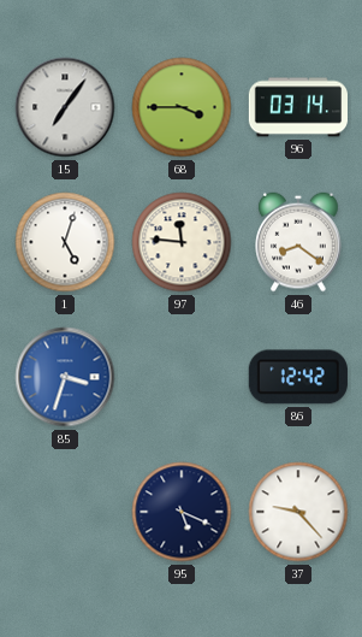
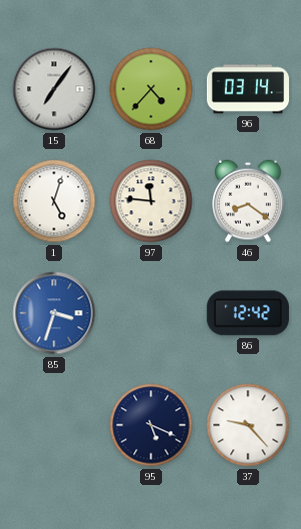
68: 3:45 -> 4:37 (151, 89)
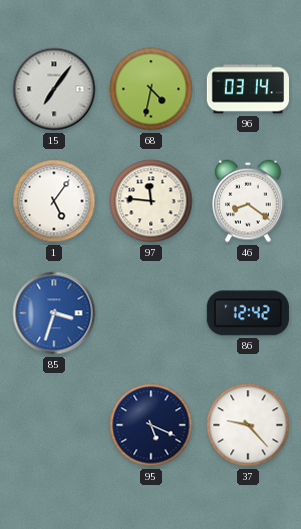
68: 4:37 -> 4:32 (151, 89)
1: 5:03 -> 5:06 (54, 201)
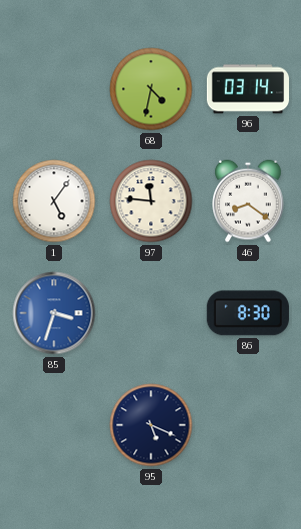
15: 7:06 -> none (54, 89)
86: 12:42 -> 8:30 (248, 313)
37: 9:23 -> none (248, 425)
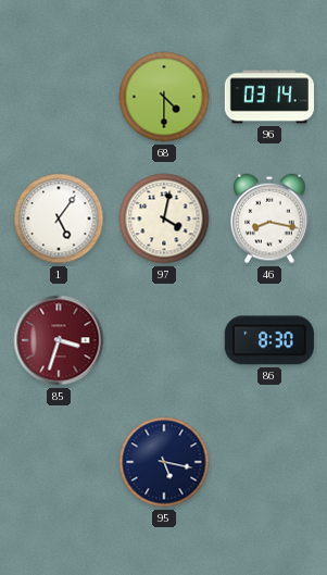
68: 4:32 -> 4:30 (164, 97)
97: 11:46 -> 4:02 (164, 218)
46: 8:21 -> 8:17 (269, 218)
85 dial: blue -> burgundy (59, 340)
95: 5:19 -> 5:17 (164, 462)
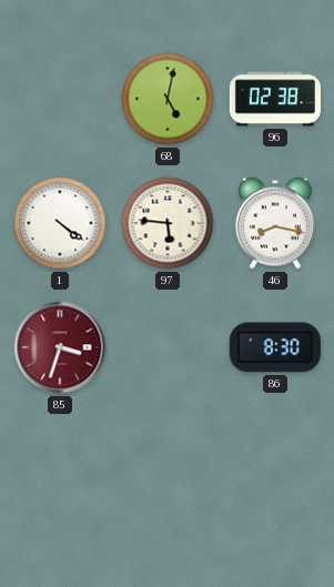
68: 4:30 -> 5:02 (168, 99)
96: 03:14 -> 02:38 (274, 99)
1: 5:06 -> 4:21 (60, 223)
97: 4:02 -> 5:46 (168, 223)
95: 5:17 -> none (164, 462)
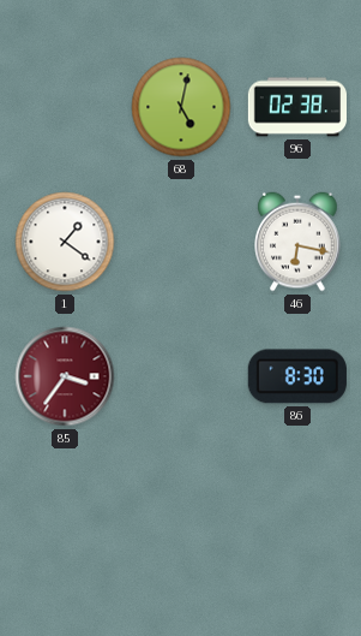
1: 4:21 -> 1:21 (65, 242)
97: 5:46 -> none (168, 223)
46: 8:17 -> 6:17 (297, 242)
85: 3:33 -> 3:36 (65, 376)
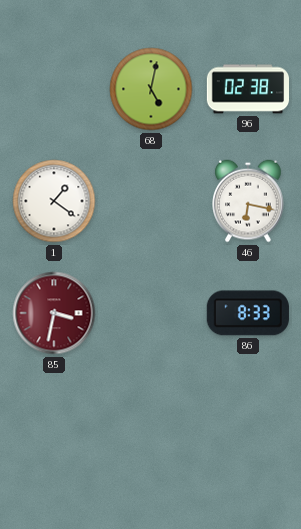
85: 3:36 -> 3:32 (54, 313)
86: 8:30 -> 8:33 (248, 313)
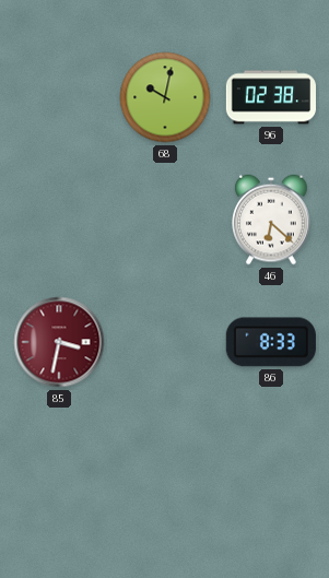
68: 5:02 -> 10:02 (165, 97)
1: 1:21 -> none (54, 201)
46: 6:17 -> 6:22 (271, 220)
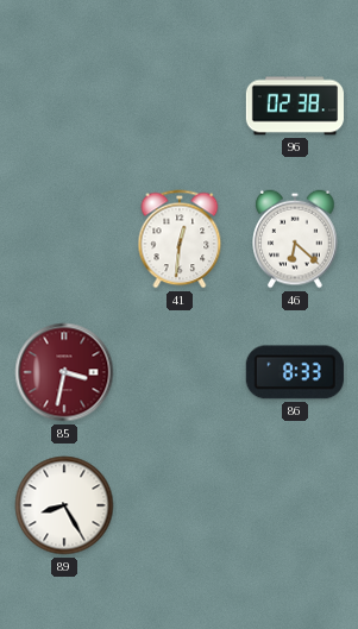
68: 10:02 -> none (165, 97)
41: none -> 12:31 (180, 239)
89: none -> 8:25 (64, 505)
